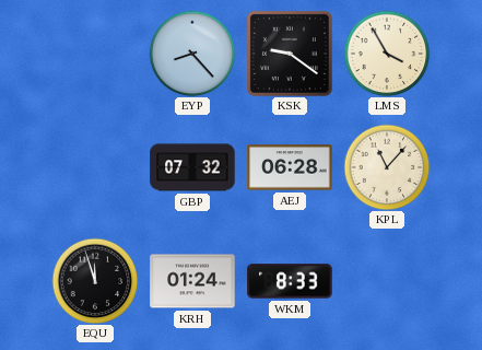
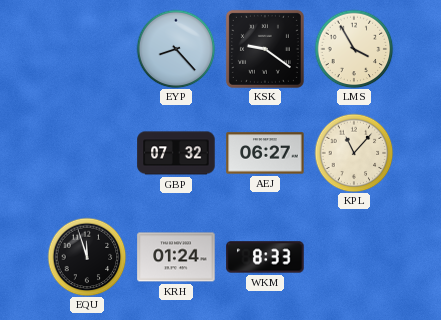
AEJ: 06:28 -> 06:27 (265, 153)
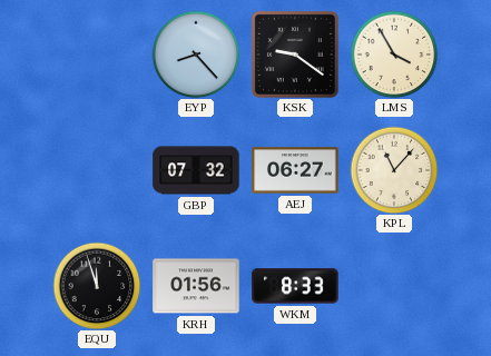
KRH: 01:24 -> 01:56 (196, 286)
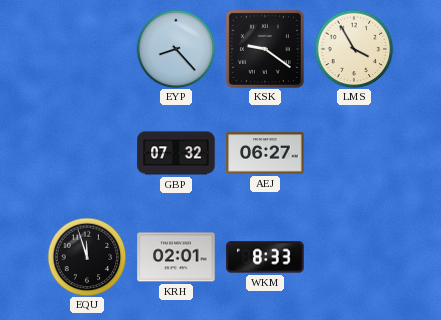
KPL: 11:07 -> none (394, 170)
KRH: 01:56 -> 02:01 (176, 257)
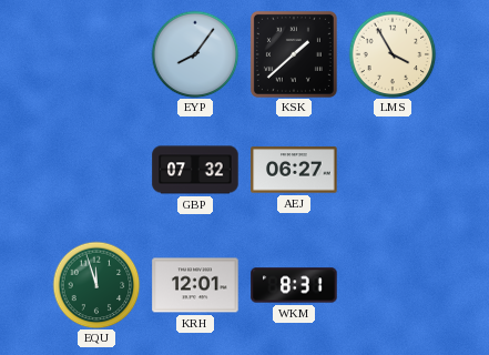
EYP: 8:23 -> 8:06 (195, 54)
KSK: 9:21 -> 1:38 (294, 54)
EQU dial: black -> green (96, 285)
KRH: 02:01 -> 12:01 (195, 285)
WKM: 8:33 -> 8:31 (294, 285)
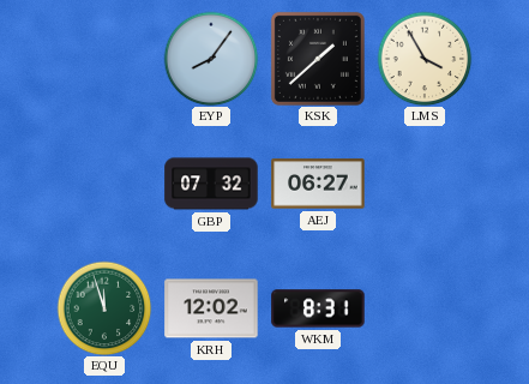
KRH: 12:01 -> 12:02 (211, 308)
